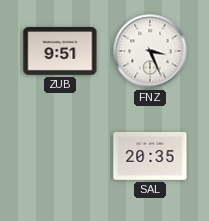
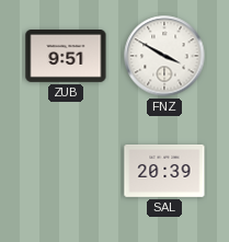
FNZ: 3:26 -> 3:50 (164, 56)
SAL: 20:35 -> 20:39 (164, 171)
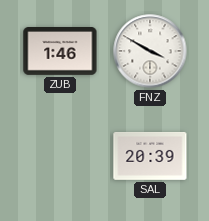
ZUB: 9:51 -> 1:46 (60, 52)
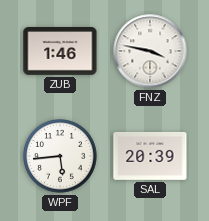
FNZ: 3:50 -> 3:47 (150, 51)
WPF: none -> 5:44 (61, 157)
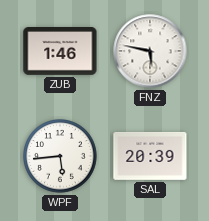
FNZ: 3:47 -> 5:47 (150, 51)
